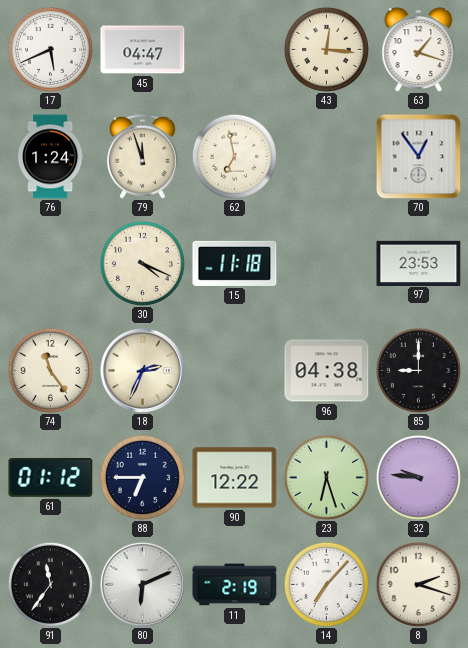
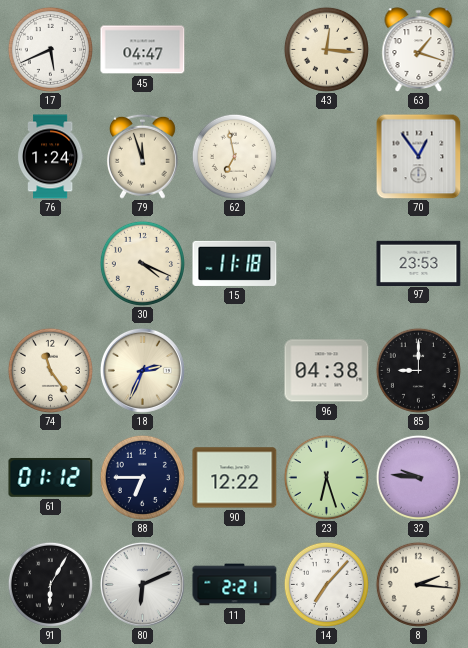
91: 11:36 -> 6:05 (50, 584)
11: 2:19 -> 2:21 (235, 585)
8: 2:18 -> 2:16 (418, 584)
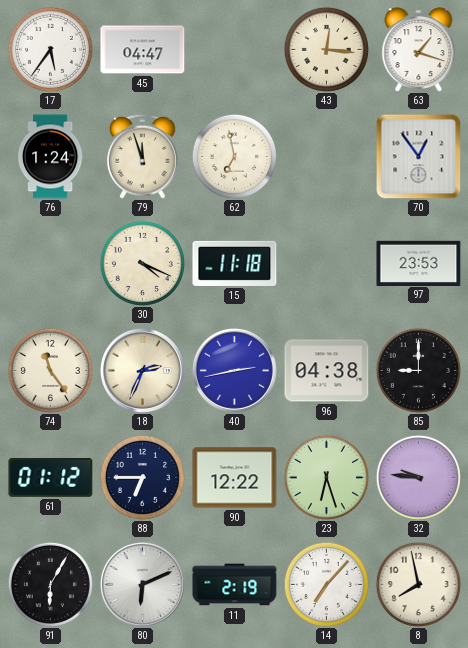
17: 5:41 -> 5:36 (50, 49)
40: none -> 2:43 (234, 370)
11: 2:21 -> 2:19 (235, 585)
8: 2:16 -> 7:58 (418, 584)
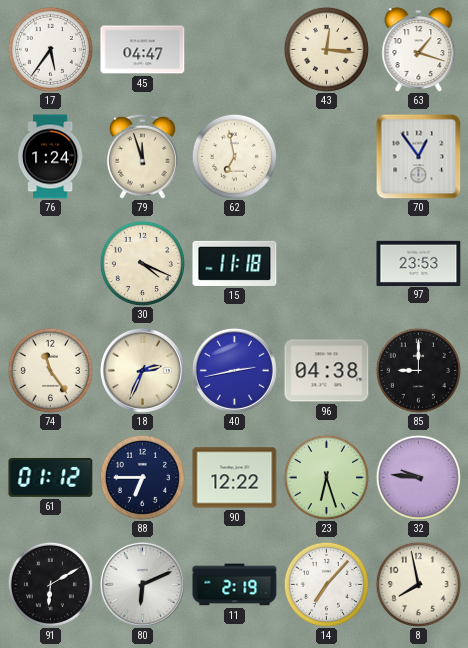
91: 6:05 -> 6:10 (50, 584)
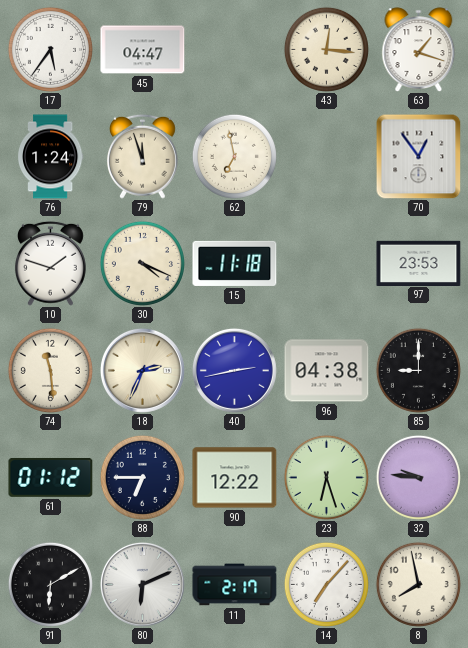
10: none -> 1:48 (50, 263)
74: 11:24 -> 11:29 (50, 370)
11: 2:19 -> 2:17 (235, 585)
